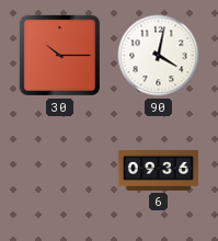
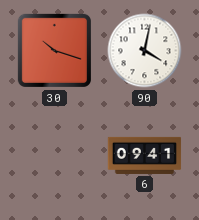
30: 10:15 -> 10:18 (54, 50)
6: 09:36 -> 09:41 (145, 155)
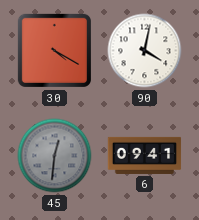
30: 10:18 -> 4:20 (54, 50)
45: none -> 12:31 (55, 156)
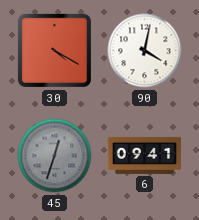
45: 12:31 -> 12:33 (55, 156)
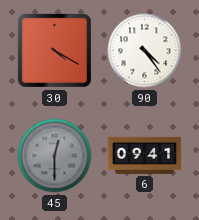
90: 4:02 -> 4:24 (145, 51)
45: 12:33 -> 12:30 (55, 156)
